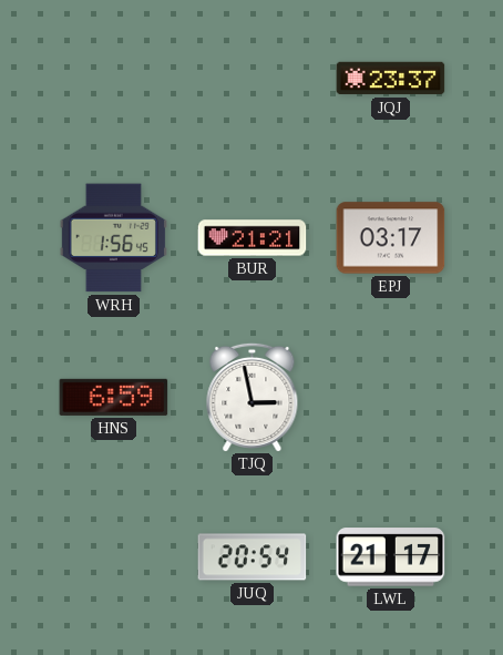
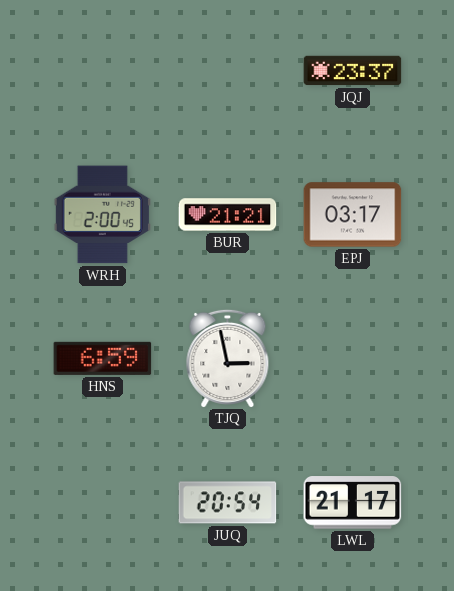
WRH: 1:56 -> 2:00 (102, 215)
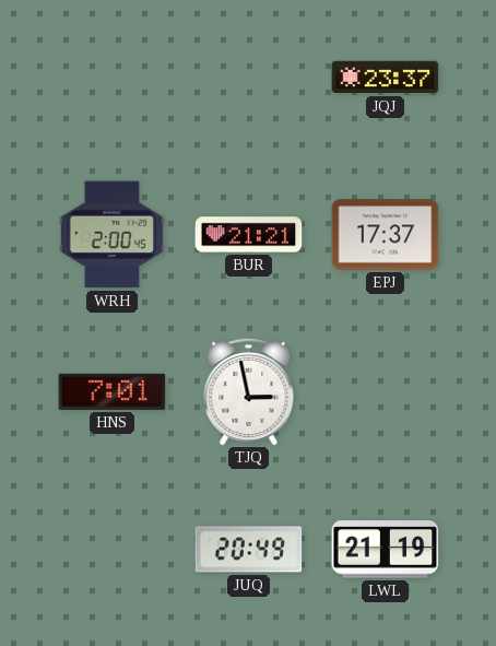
EPJ: 03:17 -> 17:37 (386, 235)
HNS: 6:59 -> 7:01 (113, 391)
JUQ: 20:54 -> 20:49 (249, 550)
LWL: 21:17 -> 21:19 (386, 550)
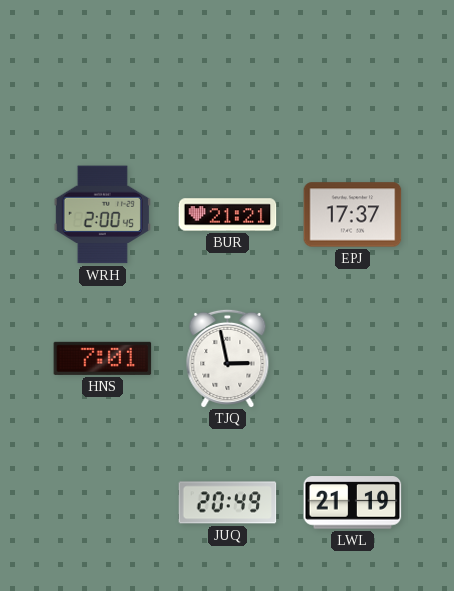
JQJ: 23:37 -> none (386, 78)
